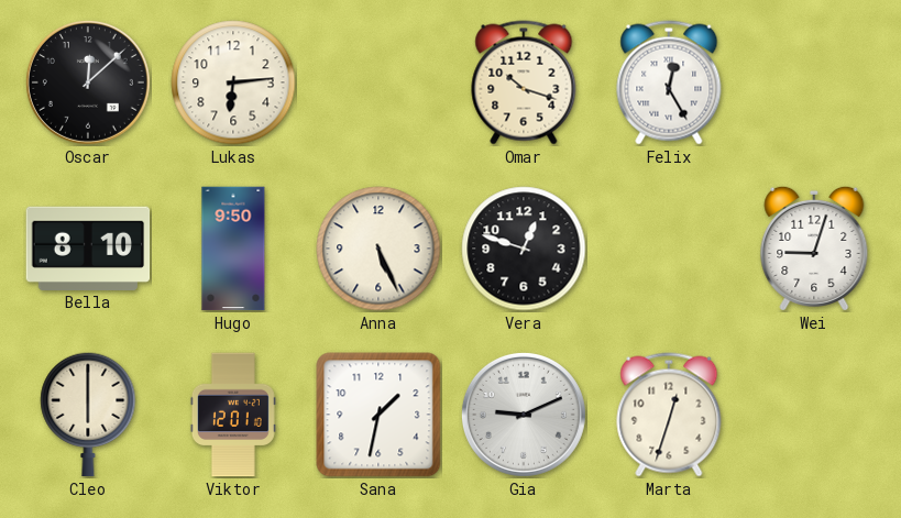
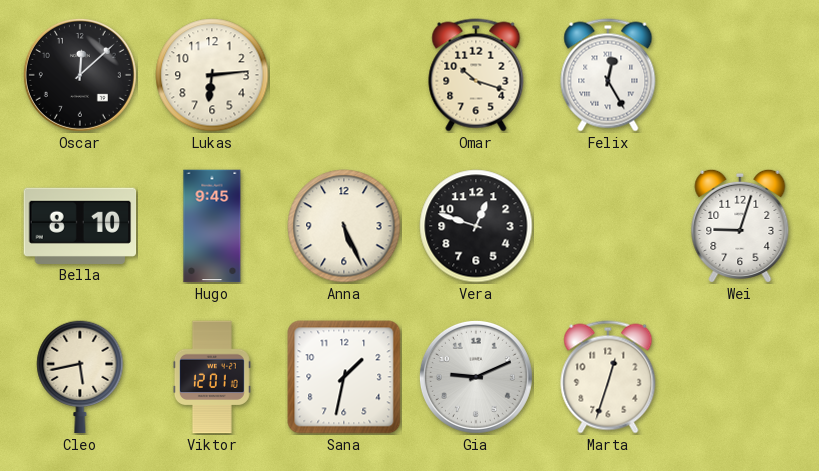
Hugo: 9:50 -> 9:45 (212, 226)
Cleo: 6:00 -> 5:43 (80, 377)
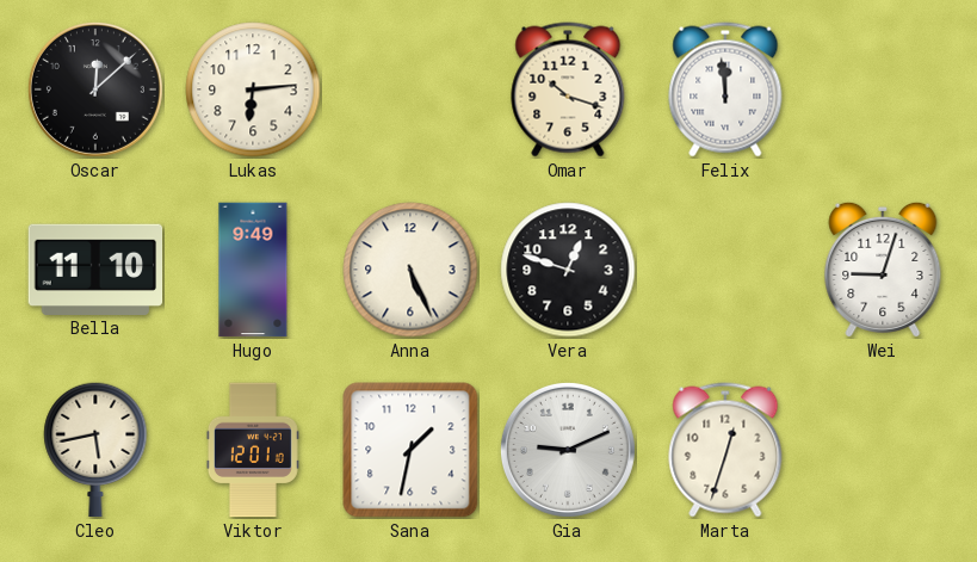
Felix: 12:25 -> 11:59 (725, 89)
Bella: 8:10 -> 11:10 (95, 268)
Hugo: 9:45 -> 9:49 (253, 270)
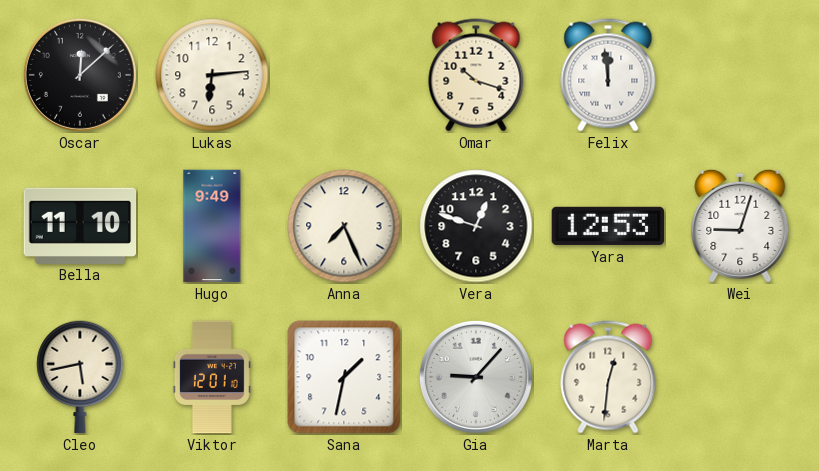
Anna: 5:26 -> 7:26 (344, 226)
Yara: none -> 12:53 (608, 226)
Gia: 9:11 -> 9:07 (476, 377)
Marta: 12:33 -> 12:31 (608, 377)
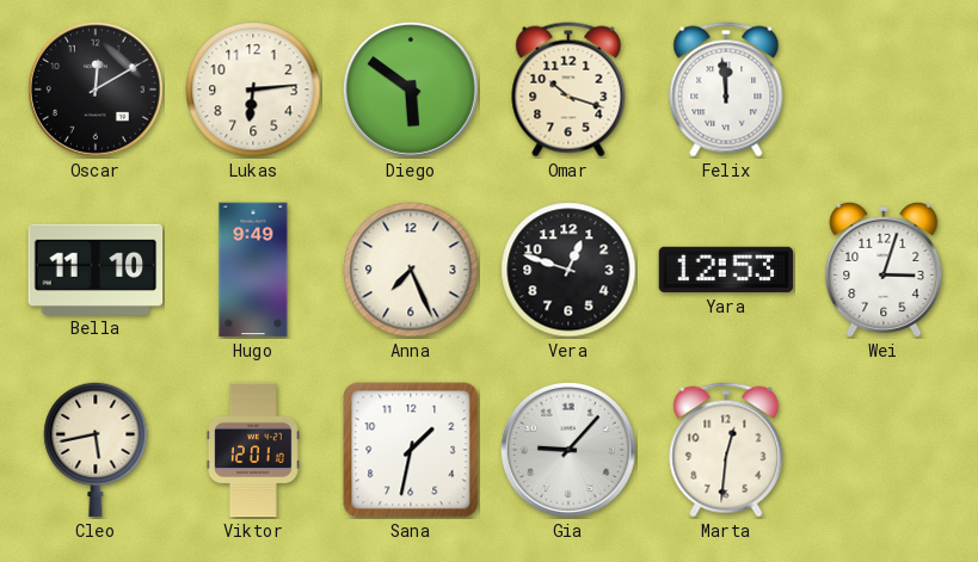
Oscar: 12:08 -> 12:10 (96, 89)
Diego: none -> 5:51 (411, 89)
Wei: 9:03 -> 3:03 (884, 270)
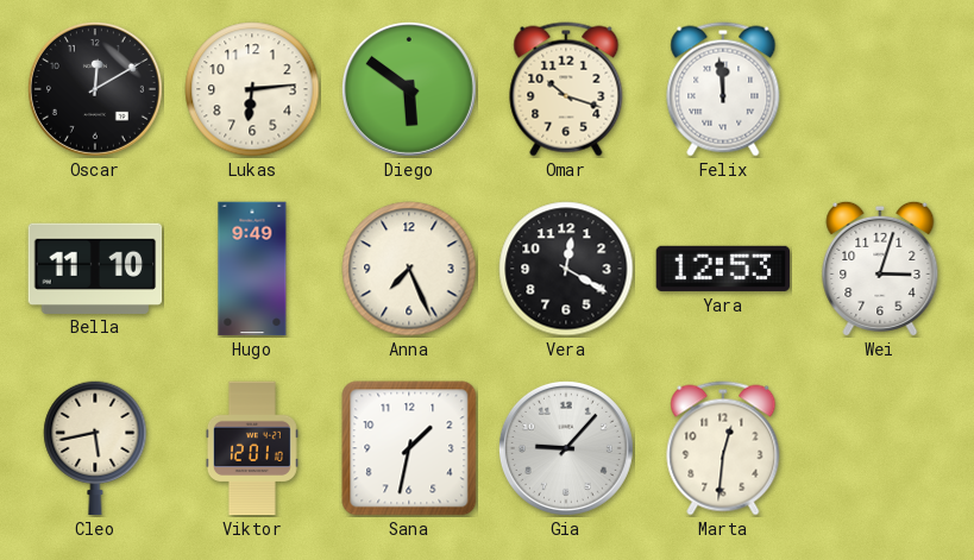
Vera: 12:48 -> 12:20 (566, 269)
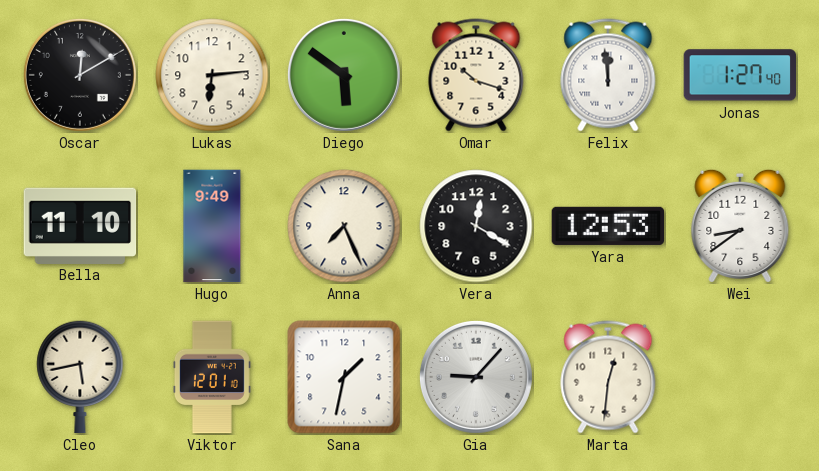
Jonas: none -> 1:27 (740, 75)
Wei: 3:03 -> 8:39 (740, 226)
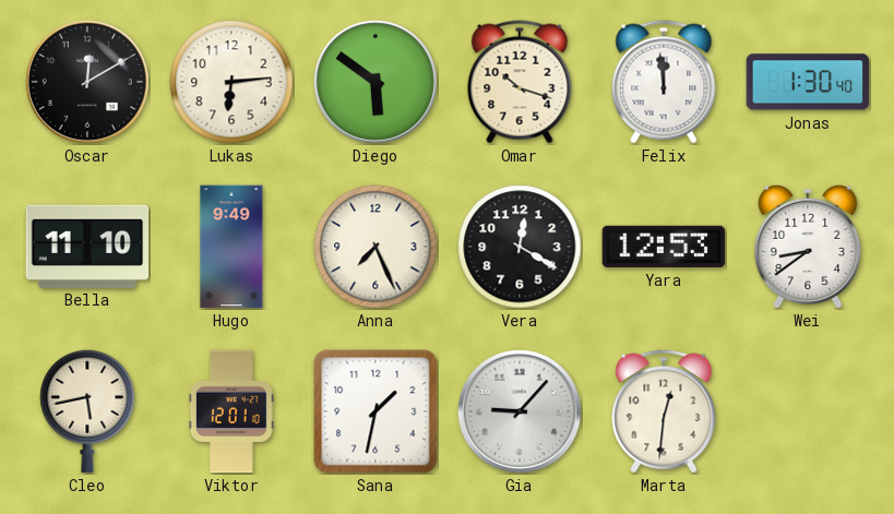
Jonas: 1:27 -> 1:30 (808, 82)
